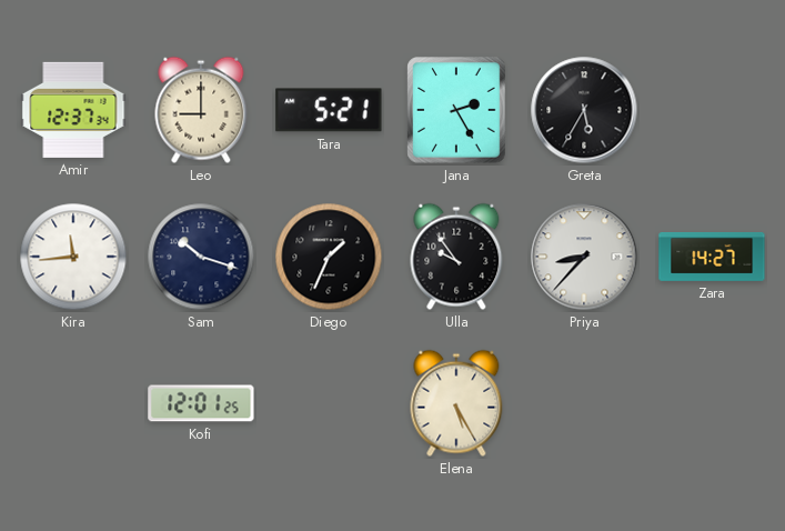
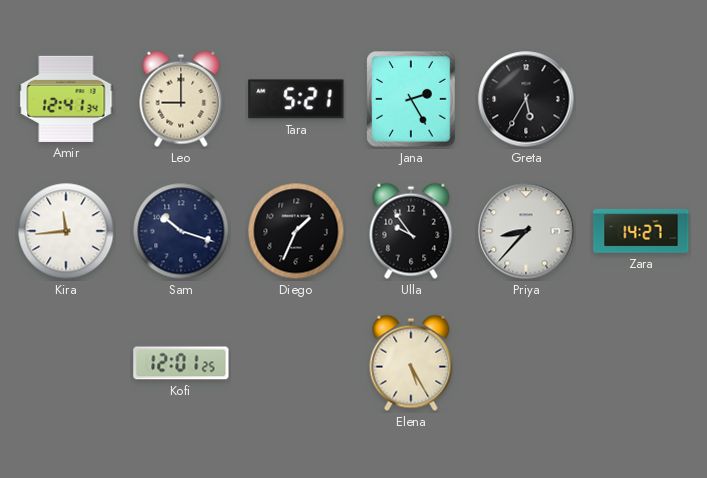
Amir: 12:37 -> 12:41 (66, 99)
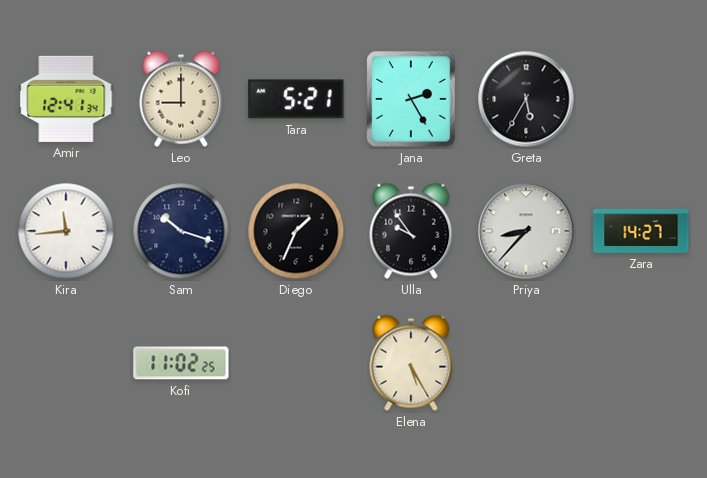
Kofi: 12:01 -> 11:02 (181, 363)
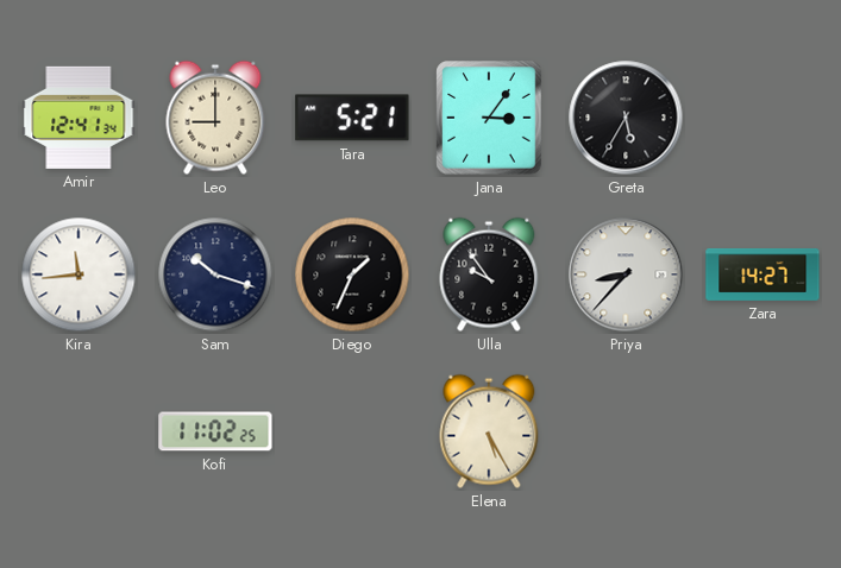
Jana: 2:25 -> 3:06 (489, 118)
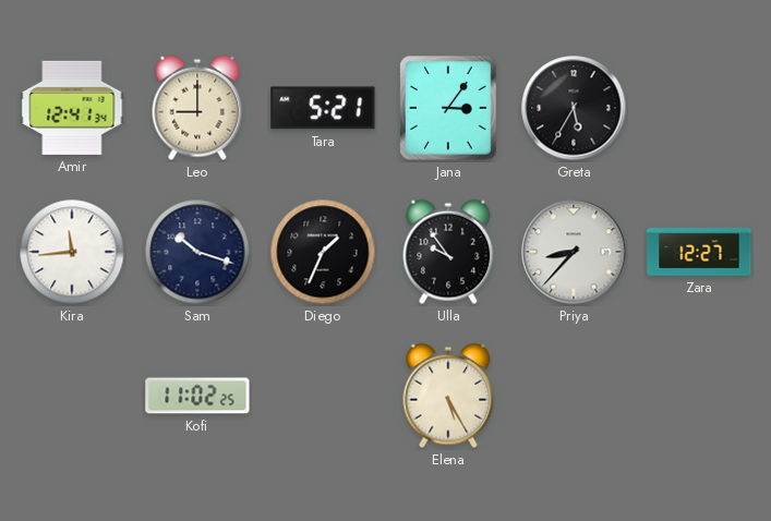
Zara: 14:27 -> 12:27 (699, 252)
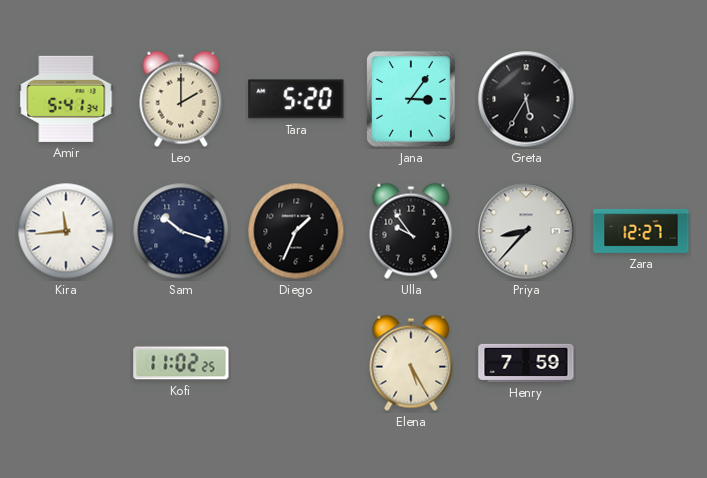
Amir: 12:41 -> 5:41 (66, 99)
Leo: 9:00 -> 2:00 (181, 99)
Tara: 5:21 -> 5:20 (296, 99)
Henry: none -> 7:59 (526, 363)
